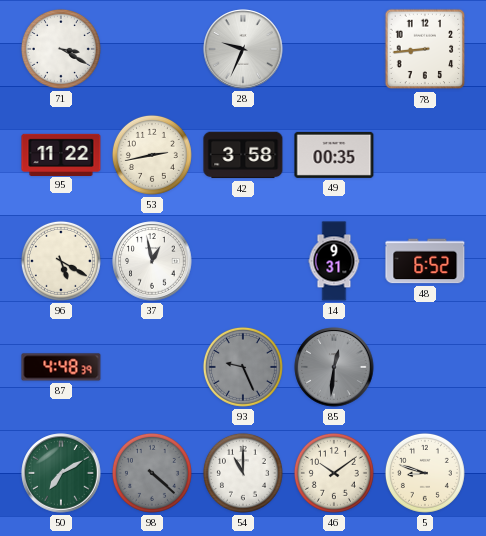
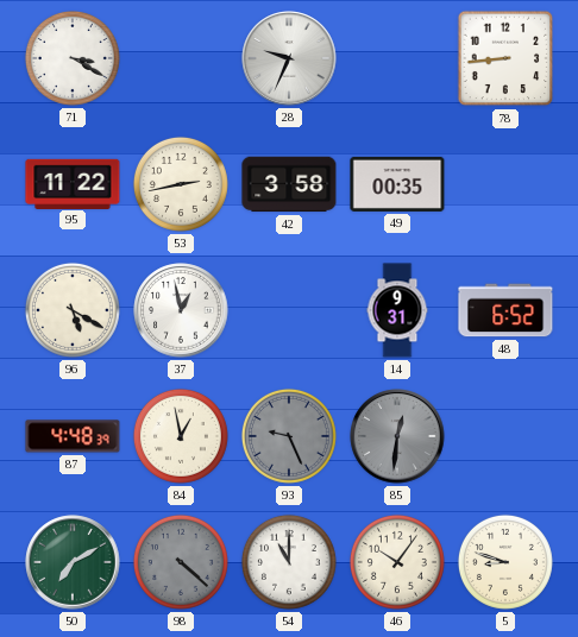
84: none -> 12:58 (181, 436)
46: 10:09 -> 10:06 (397, 562)
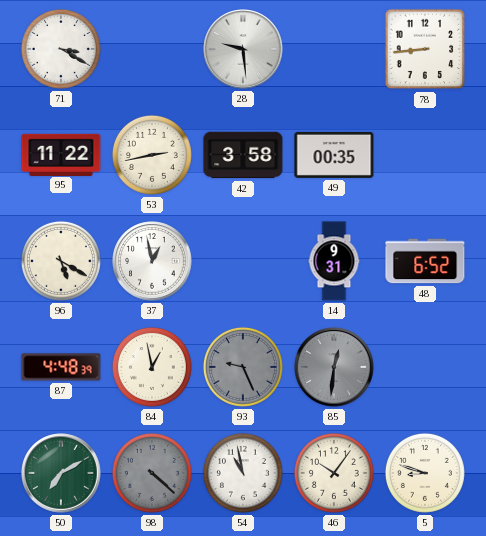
28: 9:34 -> 9:29 (243, 49)
54: 11:00 -> 10:58 (243, 473)
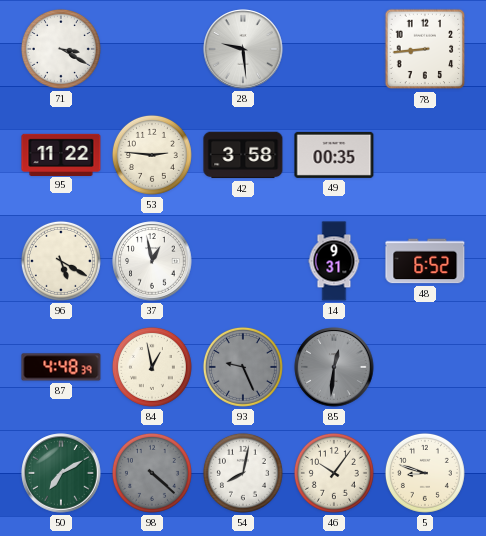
53: 2:43 -> 2:46 (152, 155)
54: 10:58 -> 8:02 (243, 473)
